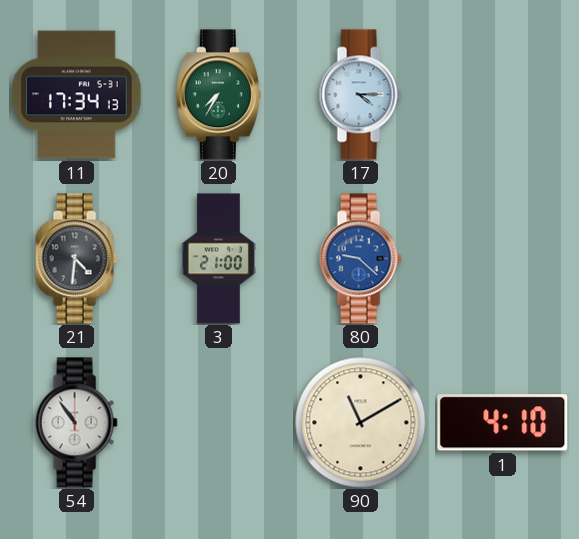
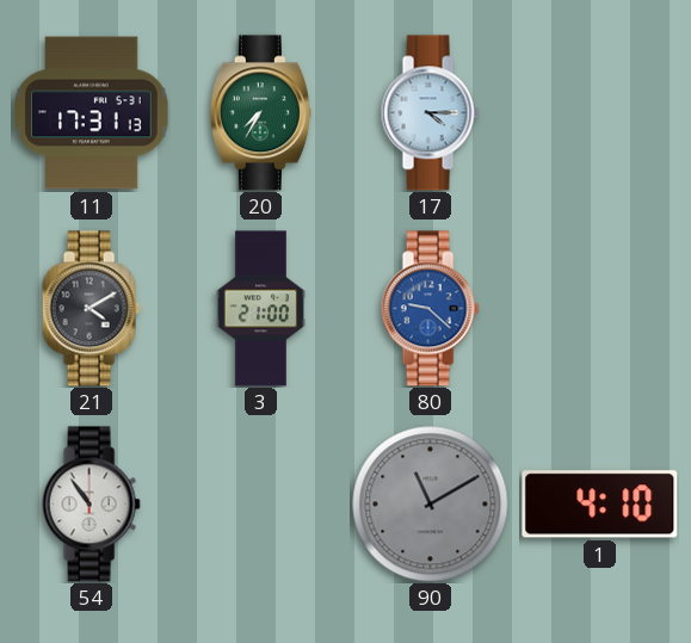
11: 17:34 -> 17:31 (92, 113)
21: 4:31 -> 4:10 (91, 309)
90 dial: cream -> grey (431, 505)
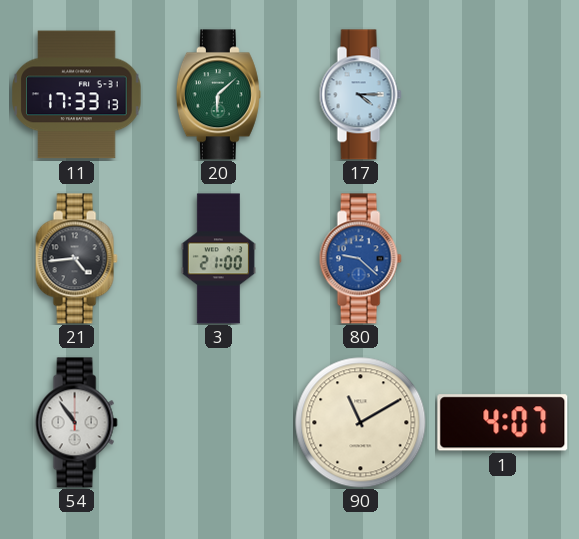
11: 17:31 -> 17:33 (77, 95)
20: 7:35 -> 6:08 (218, 95)
21: 4:10 -> 4:44 (76, 259)
90 dial: grey -> cream (361, 423)
1: 4:10 -> 4:07 (503, 423)
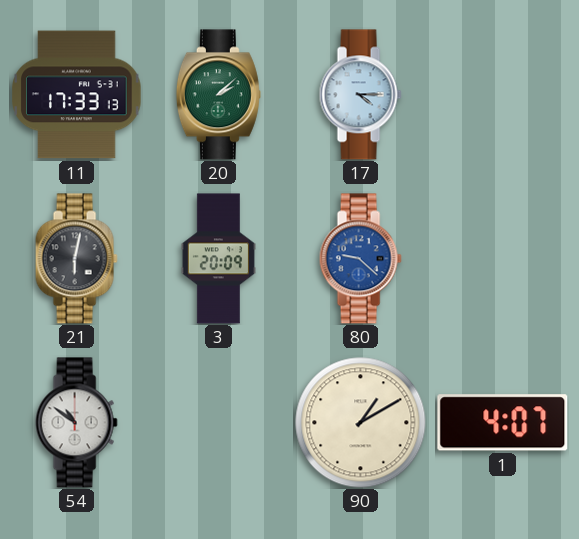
20: 6:08 -> 2:08 (218, 95)
21: 4:44 -> 6:02 (76, 259)
3: 21:00 -> 20:09 (218, 259)
54: 10:54 -> 10:51 (76, 423)
90: 11:10 -> 1:10 (361, 423)
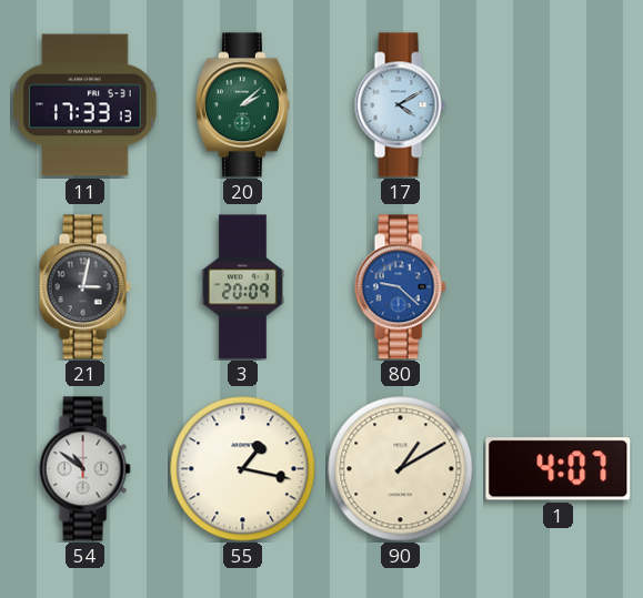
17: 4:15 -> 4:10 (400, 105)
21: 6:02 -> 3:02 (84, 287)
55: none -> 1:17 (243, 469)
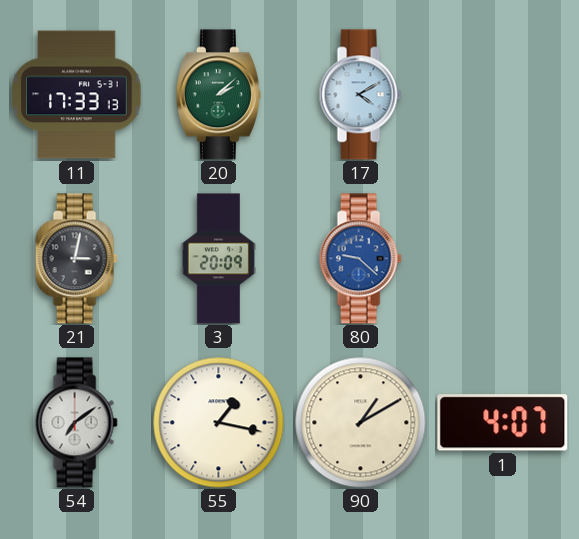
54: 10:51 -> 7:09 (76, 423)
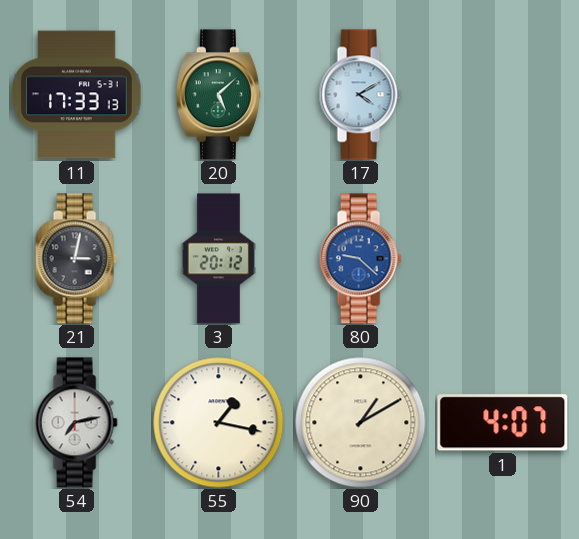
20: 2:08 -> 5:08 (218, 95)
3: 20:09 -> 20:12 (218, 259)
54: 7:09 -> 7:13 (76, 423)
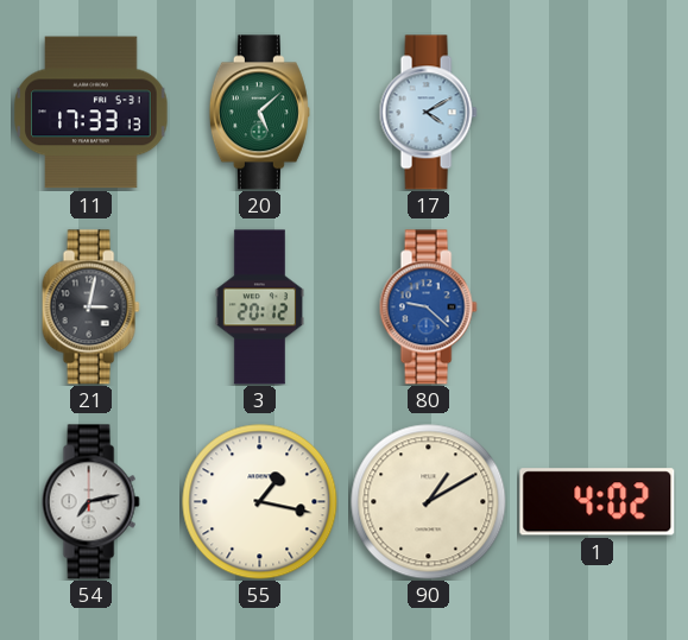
1: 4:07 -> 4:02 (598, 502)
